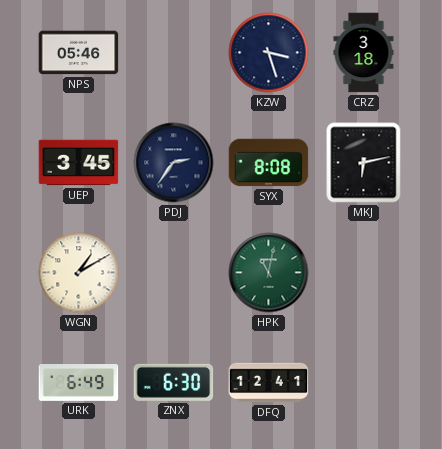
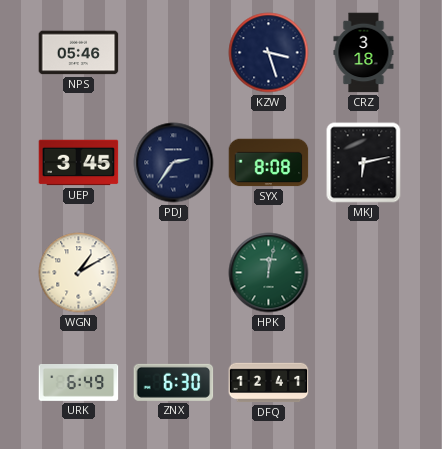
HPK: 11:02 -> 12:02 (269, 273)
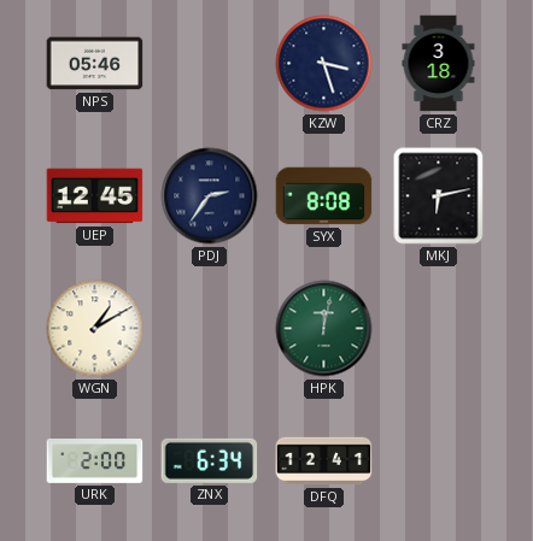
UEP: 3:45 -> 12:45 (95, 196)
URK: 6:49 -> 2:00 (95, 461)
ZNX: 6:30 -> 6:34 (210, 460)
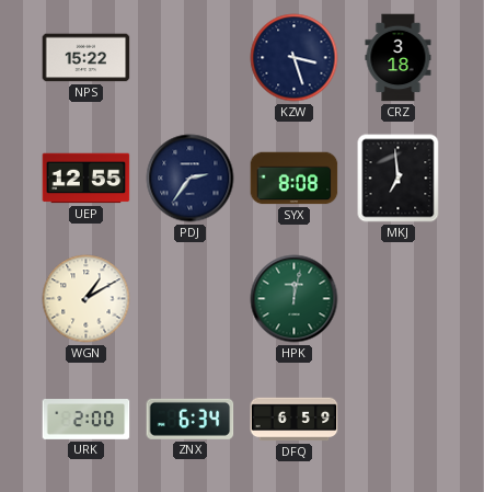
NPS: 05:46 -> 15:22 (87, 58)
UEP: 12:45 -> 12:55 (87, 179)
MKJ: 6:13 -> 6:59 (399, 179)
DFQ: 12:41 -> 6:59 (295, 420)
